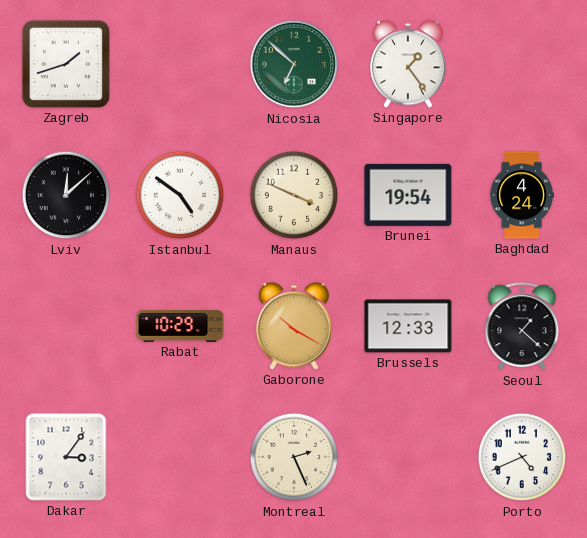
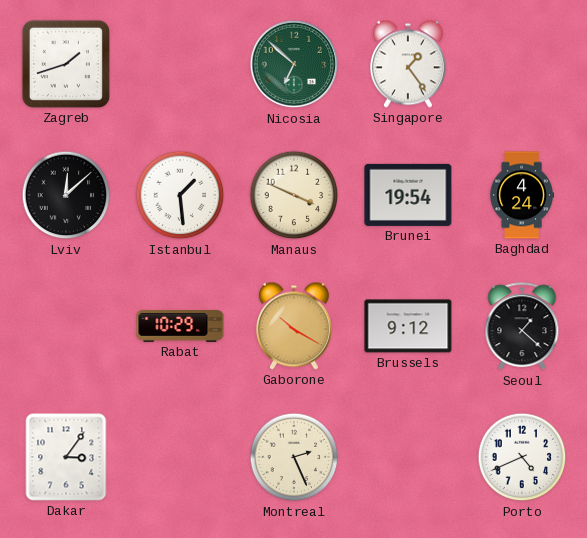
Istanbul: 4:51 -> 1:29 (180, 195)
Brussels: 12:33 -> 9:12 (408, 326)
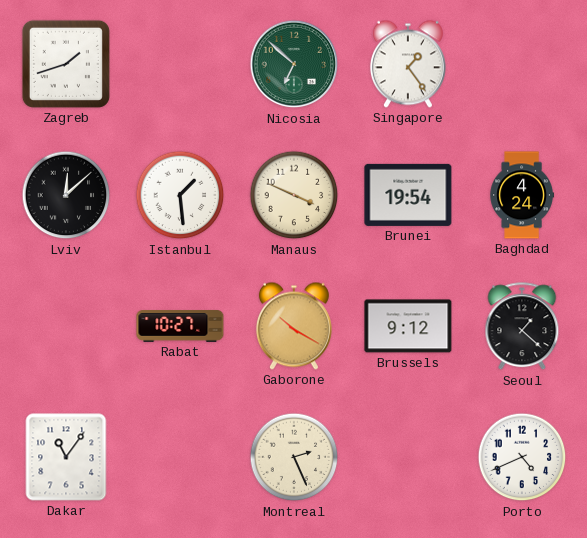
Rabat: 10:29 -> 10:27 (180, 326)
Dakar: 3:06 -> 11:06 (66, 457)
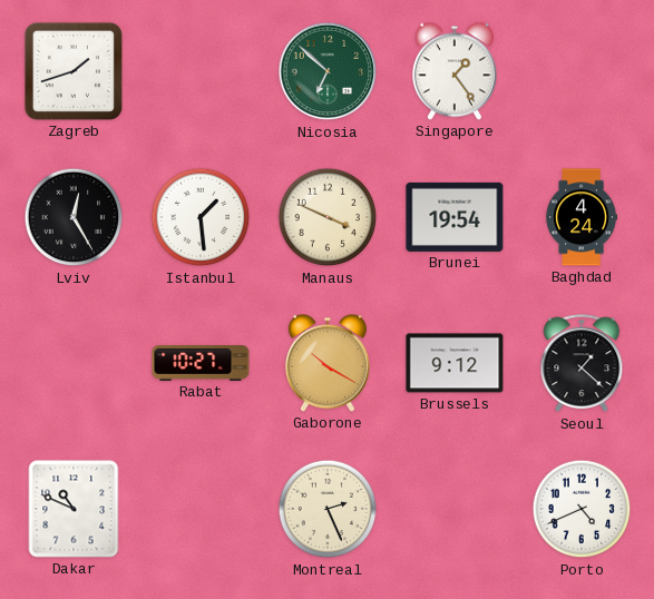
Lviv: 12:08 -> 12:25 (74, 217)
Dakar: 11:06 -> 10:49 (74, 509)
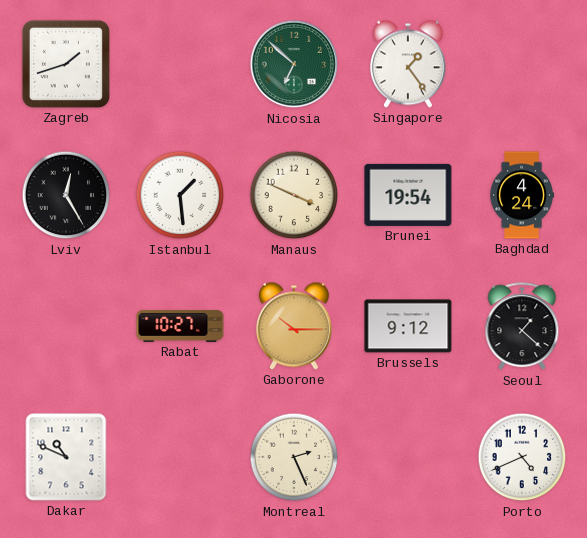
Gaborone: 10:20 -> 10:15 (294, 326)
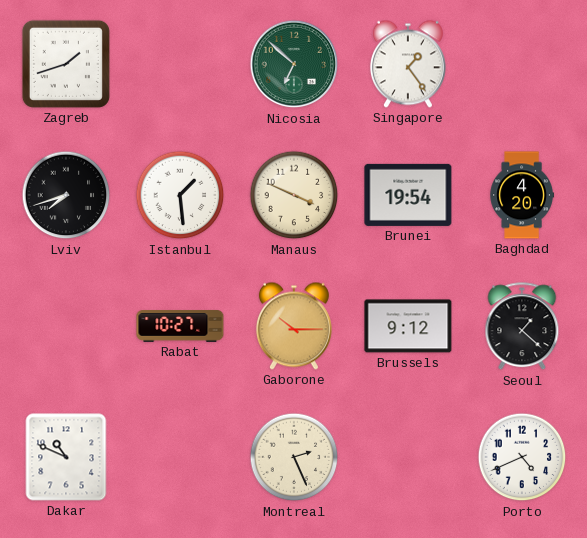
Lviv: 12:25 -> 7:42 (66, 195)
Baghdad: 4:24 -> 4:20 (521, 195)
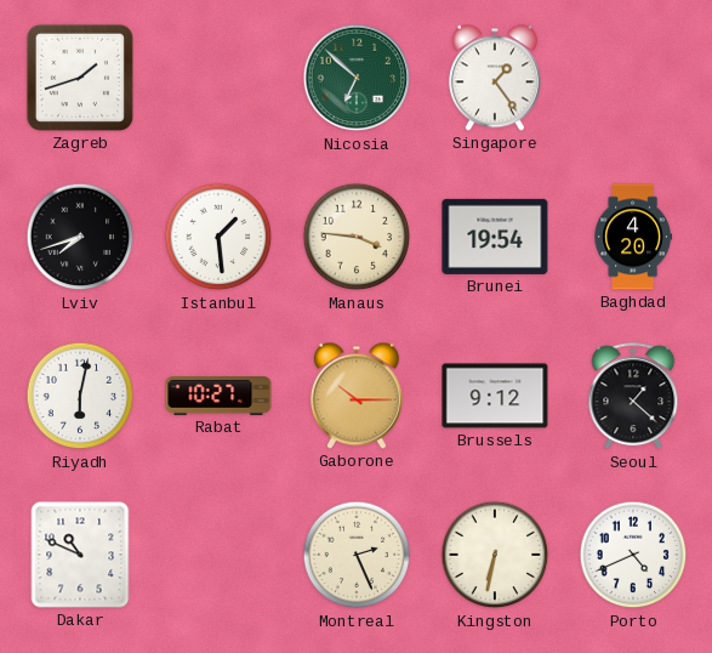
Manaus: 3:49 -> 3:46 (357, 237)
Riyadh: none -> 6:02 (80, 396)
Kingston: none -> 6:32 (495, 555)
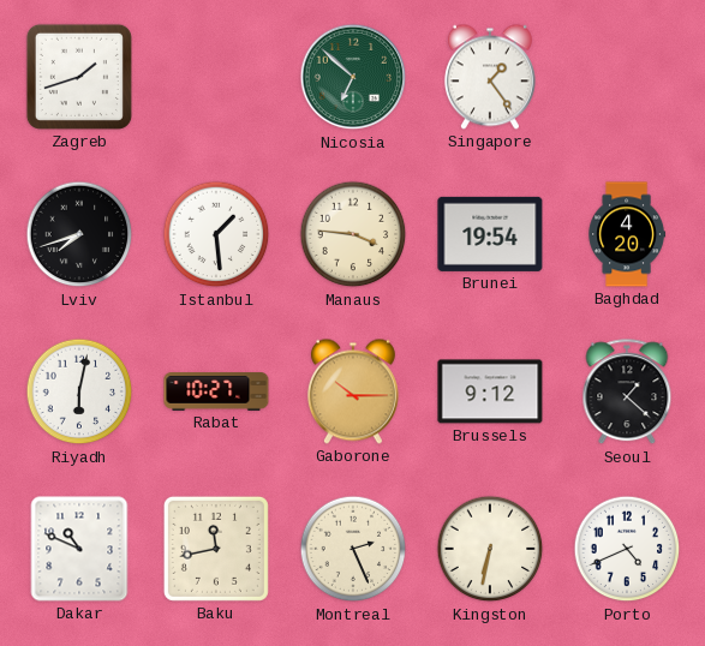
Baku: none -> 11:43 (216, 549)
